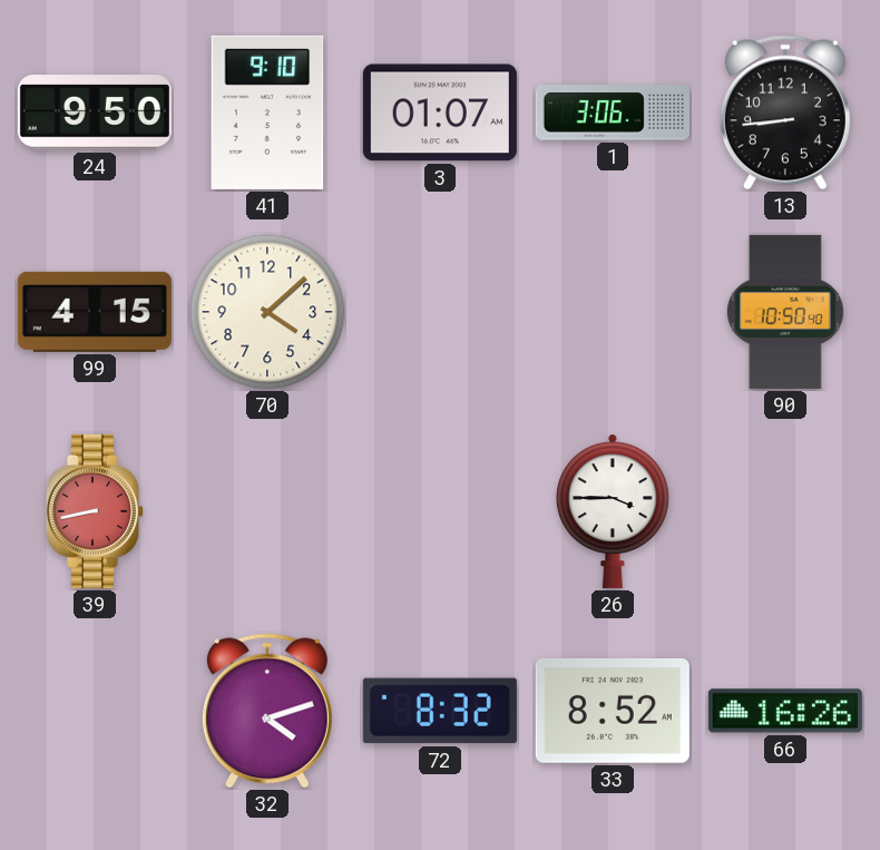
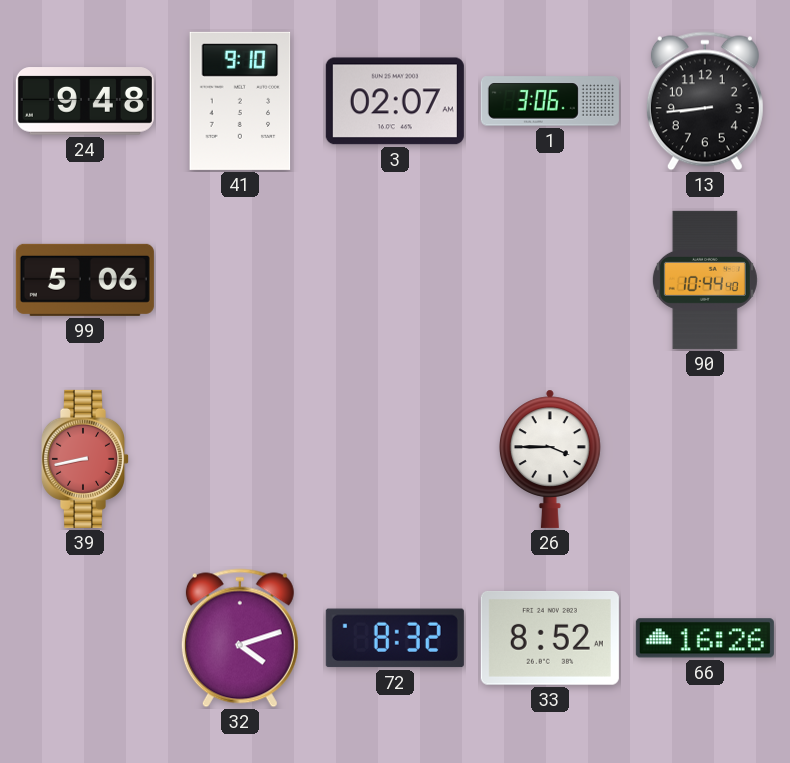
24: 9:50 -> 9:48 (85, 101)
3: 01:07 -> 02:07 (395, 101)
99: 4:15 -> 5:06 (85, 280)
70: 4:08 -> none (267, 312)
90: 10:50 -> 10:44 (705, 280)
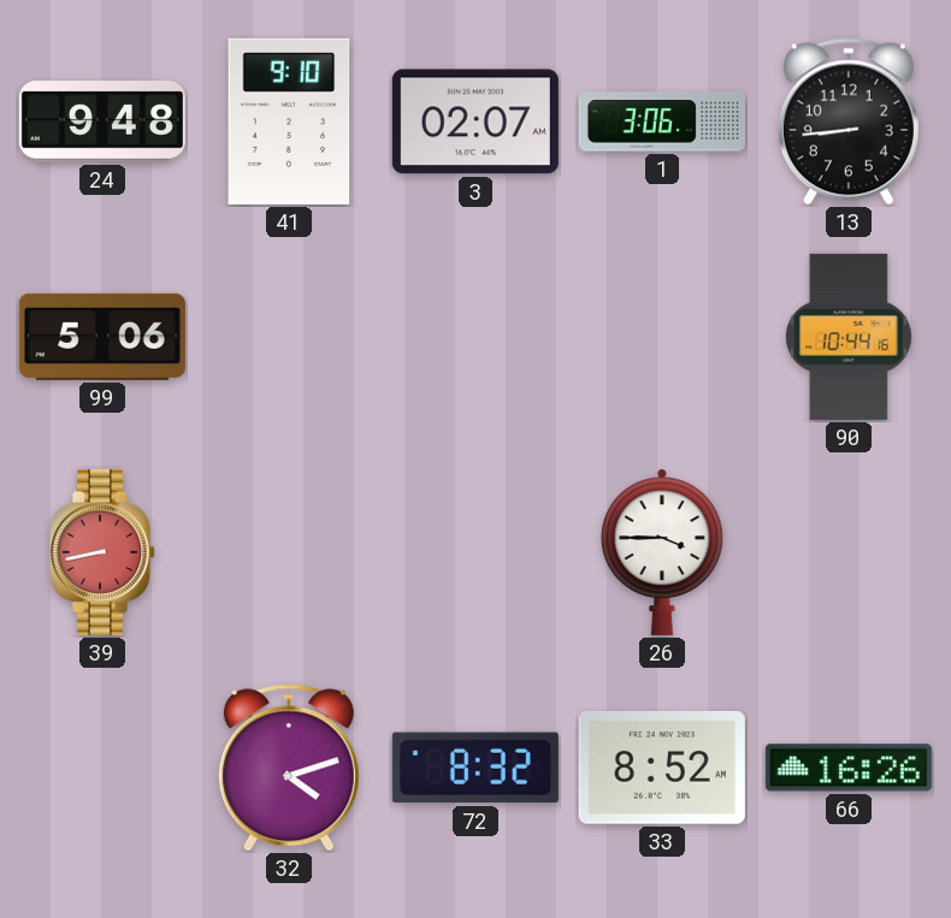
90: 10:44:40 -> 10:44:16 (849, 337)
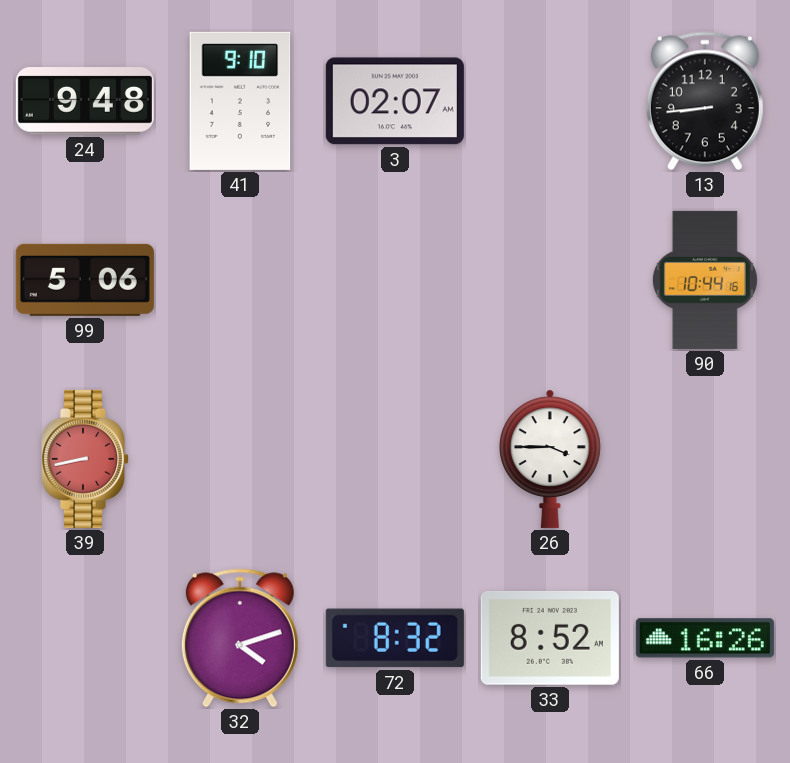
1: 3:06 -> none (662, 122)
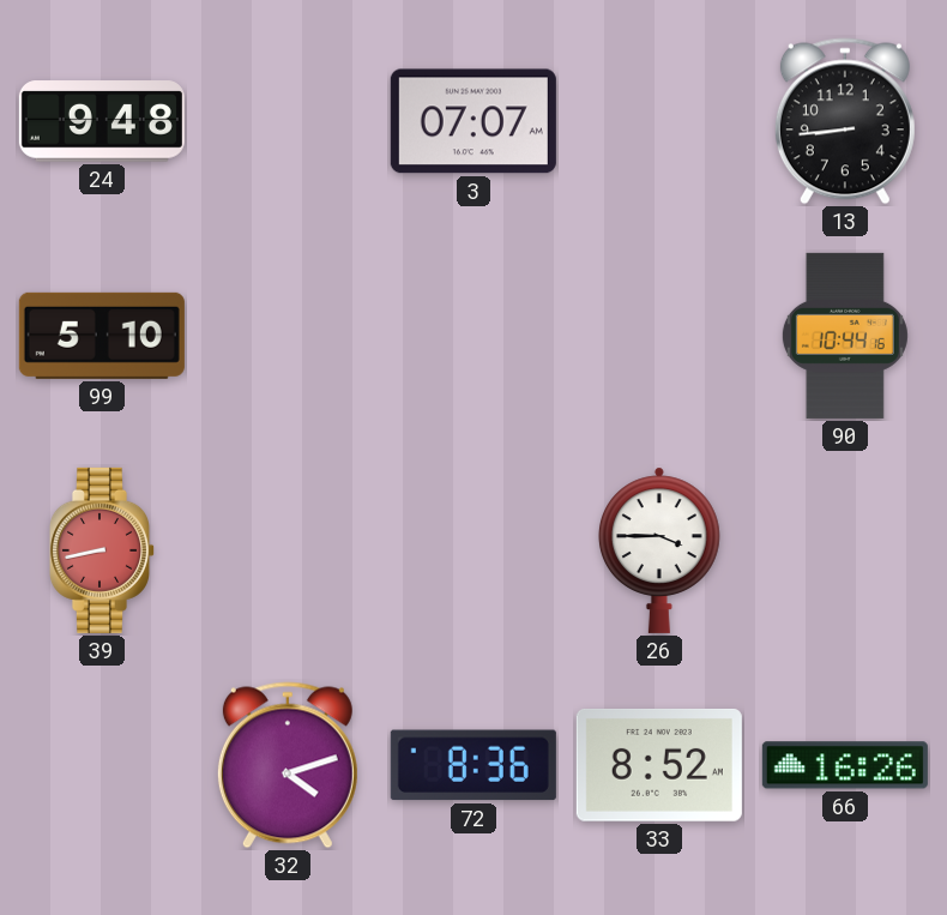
41: 9:10 -> none (240, 101)
3: 02:07 -> 07:07 (473, 121)
99: 5:06 -> 5:10 (102, 336)
72: 8:32 -> 8:36 (473, 765)
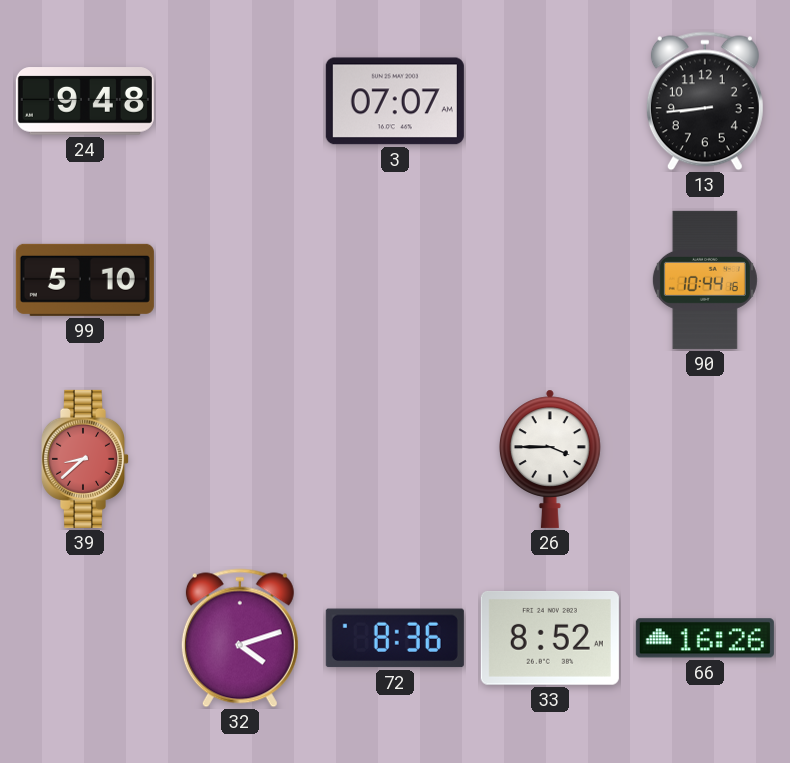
39: 8:43 -> 8:38 (84, 459)
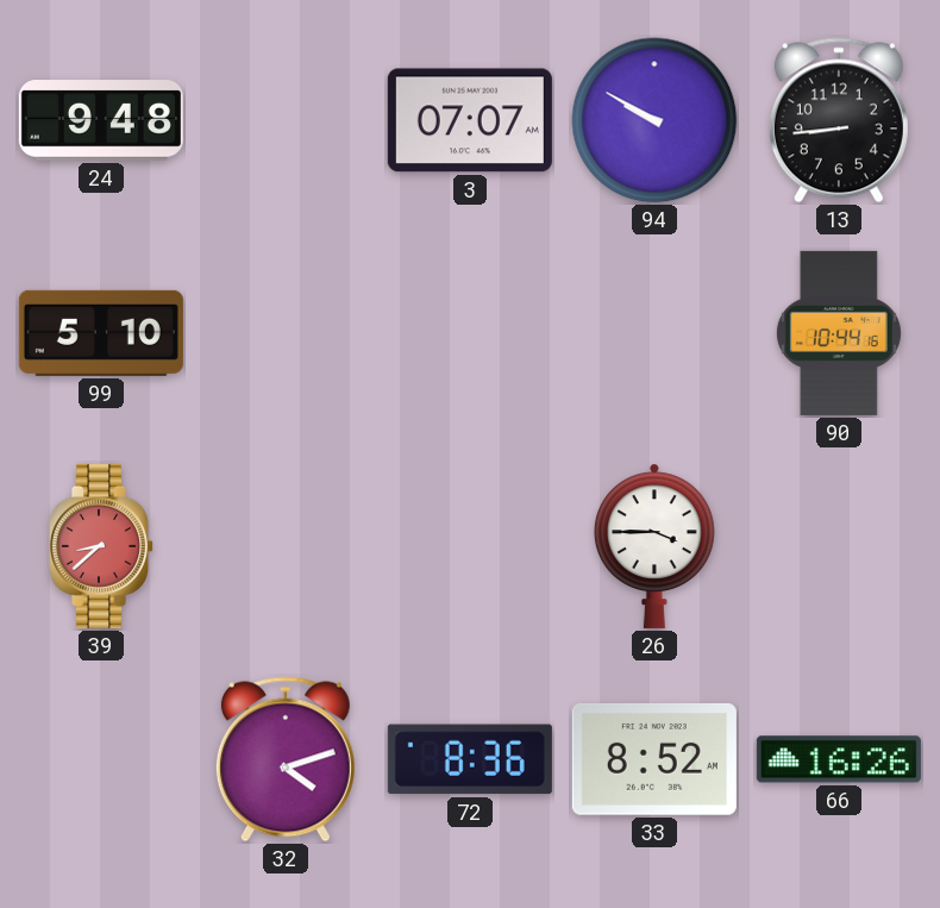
94: none -> 9:50 (654, 120)
